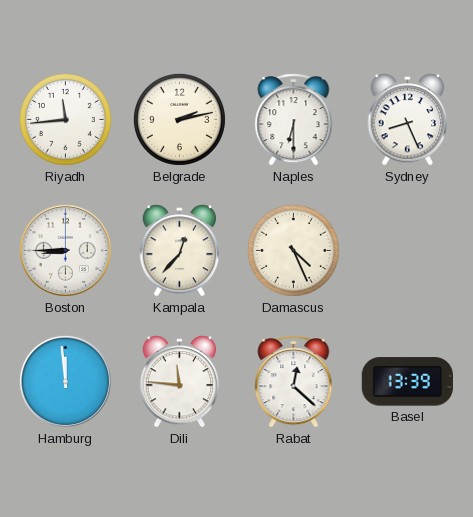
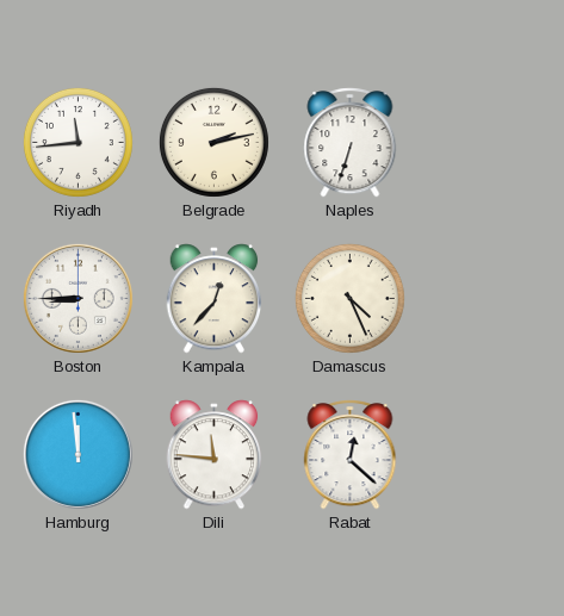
Naples: 6:30 -> 6:33 (351, 143)
Sydney: 8:26 -> none (408, 120)
Basel: 13:39 -> none (407, 382)
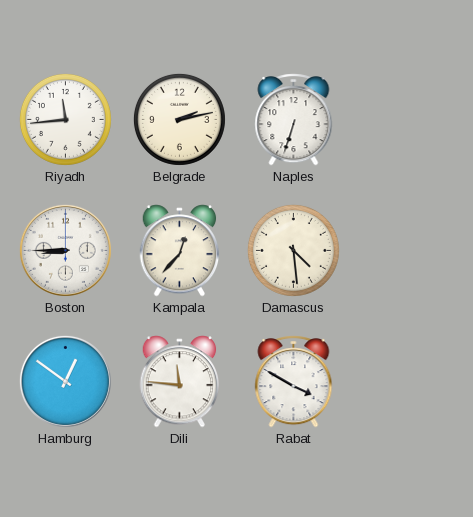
Damascus: 4:26 -> 4:29 (293, 250)
Hamburg: 11:59 -> 12:51 (65, 381)
Rabat: 12:22 -> 3:50 (294, 382)
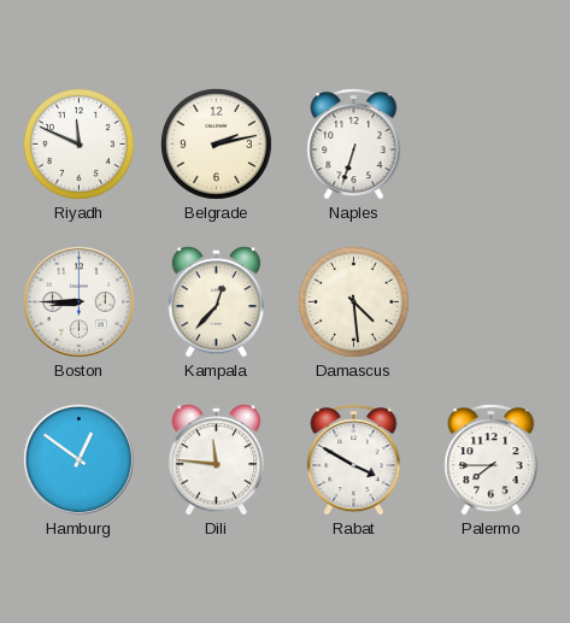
Riyadh: 11:44 -> 11:49 (78, 143)
Palermo: none -> 7:45 (492, 460)
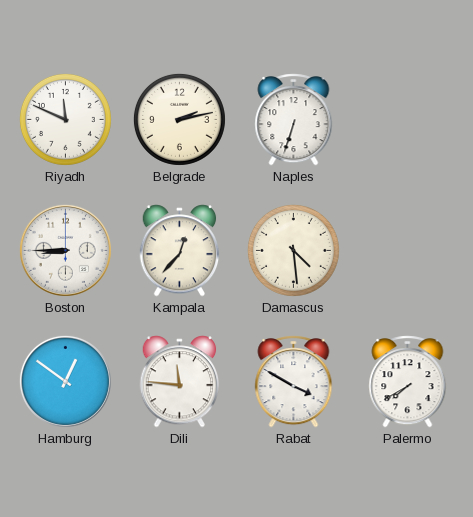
Palermo: 7:45 -> 7:40 (408, 382)
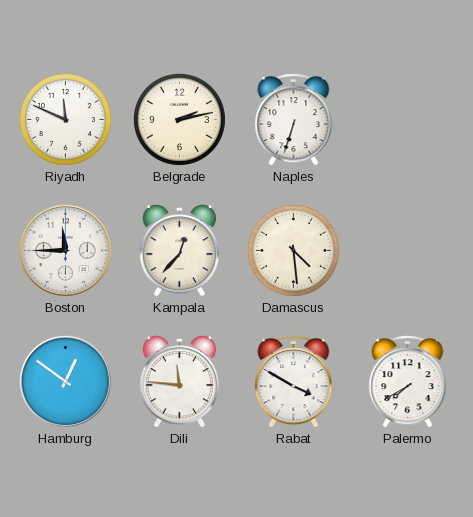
Boston: 8:45 -> 11:45 (65, 250)
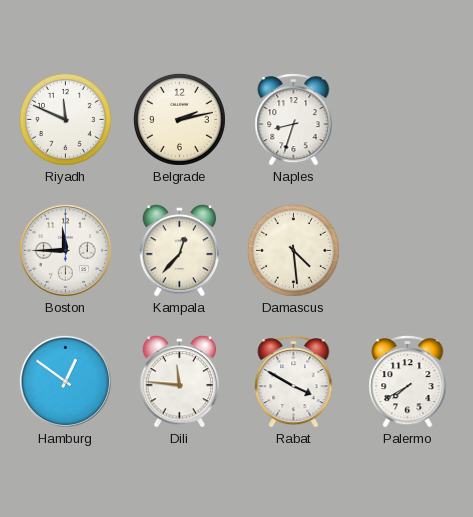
Naples: 6:33 -> 8:33 (294, 120)
